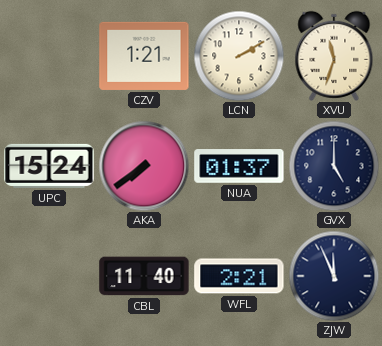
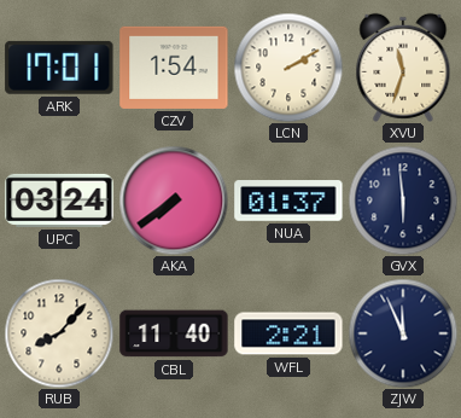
ARK: none -> 17:01 (59, 68)
CZV: 1:21 -> 1:54 (174, 68)
UPC: 15:24 -> 03:24 (59, 201)
GVX: 5:00 -> 5:59 (403, 201)
RUB: none -> 8:07 (59, 333)
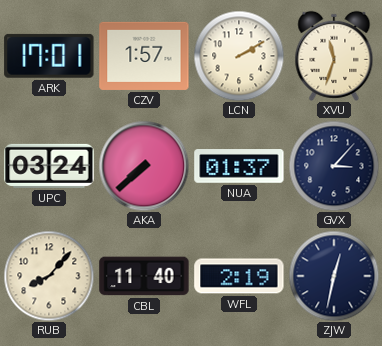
CZV: 1:54 -> 1:57 (144, 56)
AKA: 7:39 -> 7:38 (144, 166)
GVX: 5:59 -> 3:07 (334, 166)
WFL: 2:21 -> 2:19 (239, 276)
ZJW: 11:56 -> 12:32 (334, 276)
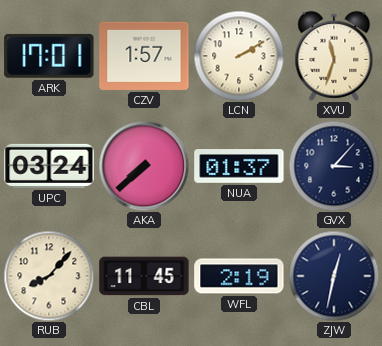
CBL: 11:40 -> 11:45 (144, 276)
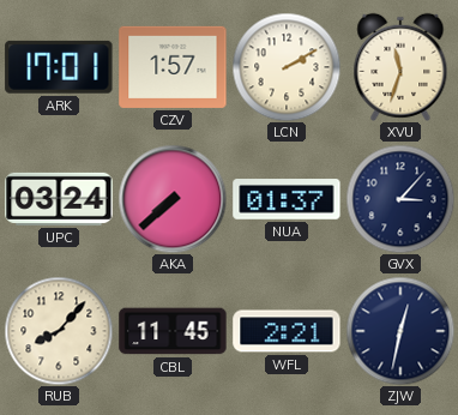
WFL: 2:19 -> 2:21 (287, 331)
